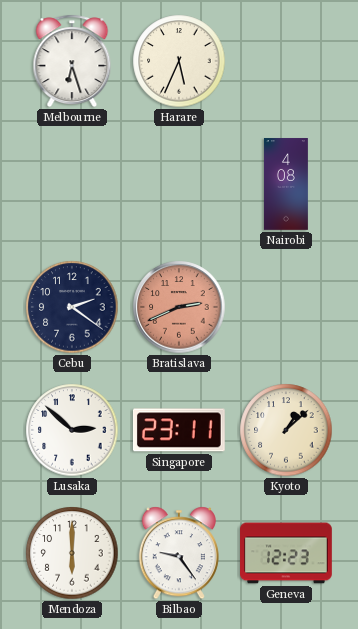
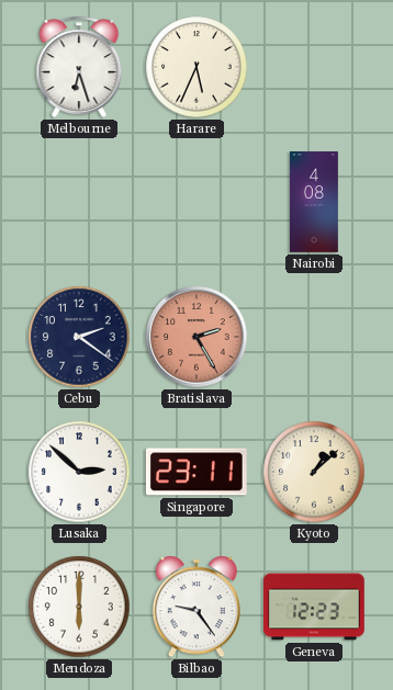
Bratislava: 2:41 -> 2:25 (196, 337)
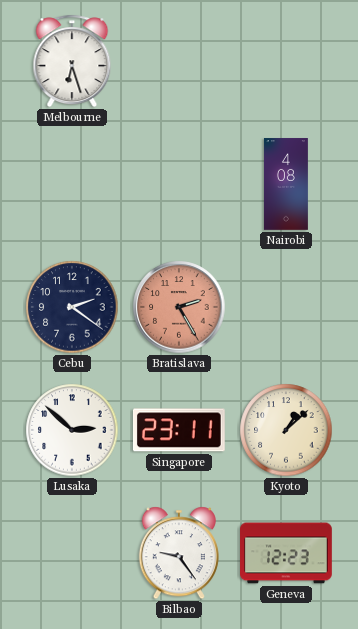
Harare: 5:34 -> none (196, 67)
Mendoza: 6:00 -> none (79, 607)
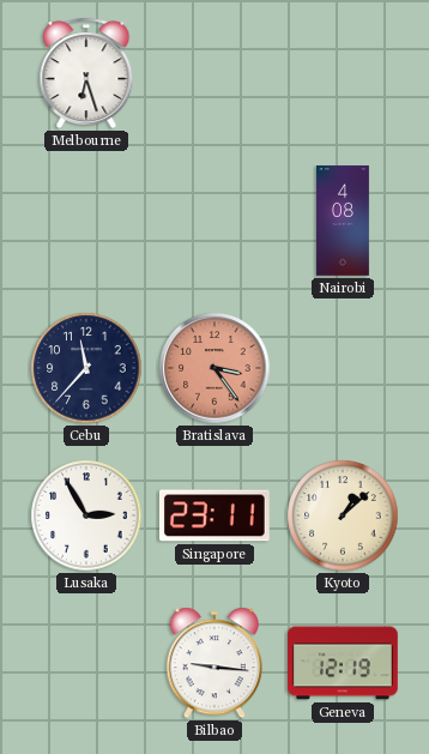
Cebu: 2:21 -> 11:37 (86, 368)
Bratislava: 2:25 -> 3:24 (214, 368)
Lusaka: 2:52 -> 2:55 (86, 515)
Bilbao: 9:24 -> 9:16 (214, 663)
Geneva: 12:23 -> 12:19 (343, 663)
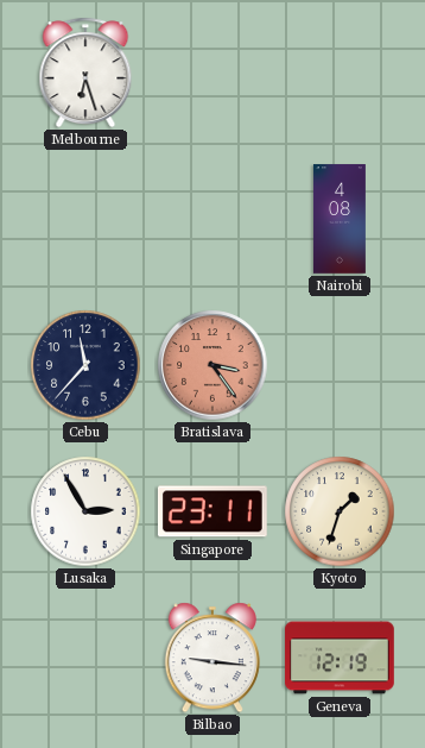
Kyoto: 1:08 -> 1:33 (340, 511)
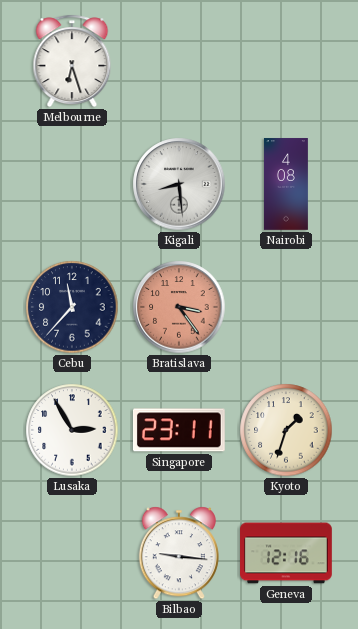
Kigali: none -> 8:29 (179, 184)
Geneva: 12:19 -> 12:16 (286, 553)
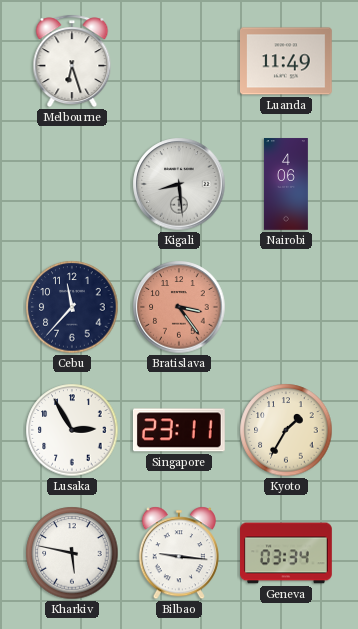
Luanda: none -> 11:49 (287, 61)
Nairobi: 4:08 -> 4:06 (286, 184)
Kyoto: 1:33 -> 1:35 (286, 430)
Kharkiv: none -> 5:47 (72, 553)
Geneva: 12:16 -> 03:34 (286, 553)
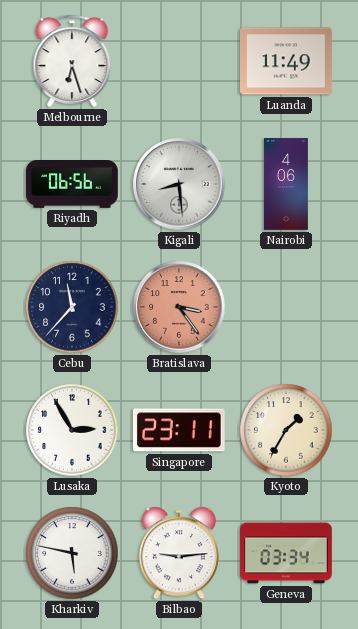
Riyadh: none -> 06:56 (72, 185)
Bilbao: 9:16 -> 9:14 (179, 553)
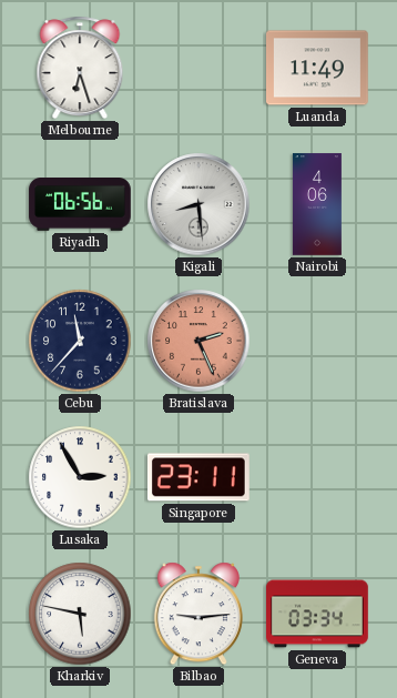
Bratislava: 3:24 -> 2:26 (198, 341)
Kyoto: 1:35 -> none (286, 430)
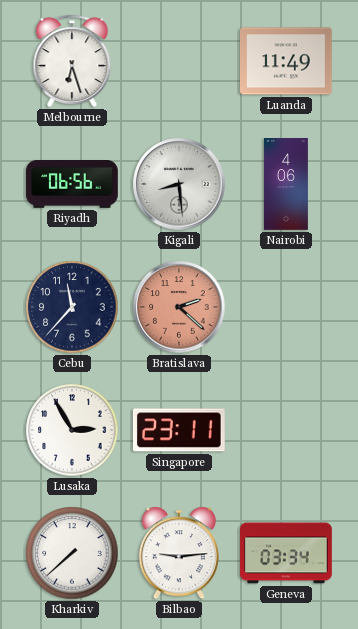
Bratislava: 2:26 -> 2:22 (179, 307)
Kharkiv: 5:47 -> 7:38 (72, 553)
